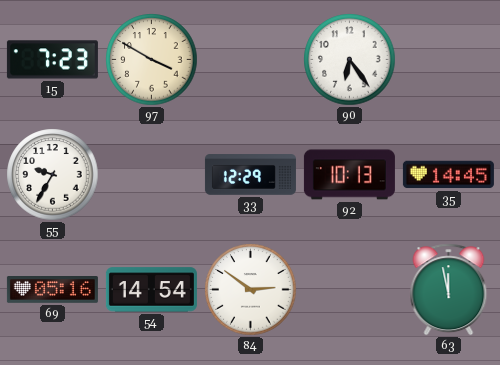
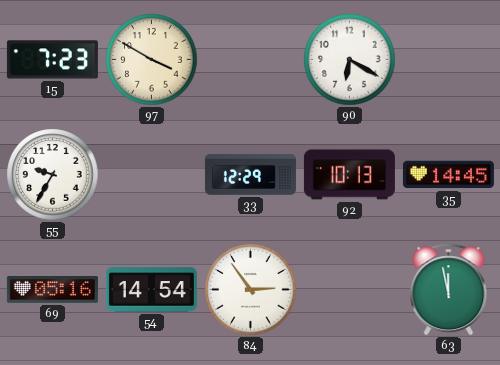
90: 6:24 -> 6:20 (350, 60)
84: 2:51 -> 2:54 (251, 290)
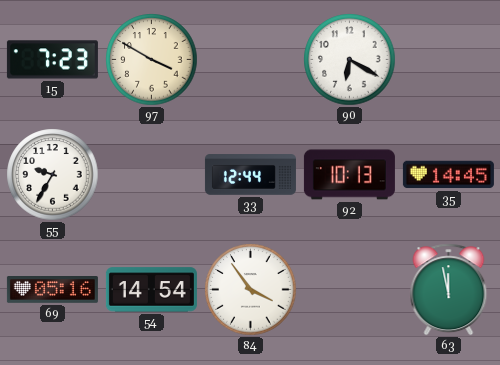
33: 12:29 -> 12:44 (250, 175)
84: 2:54 -> 3:54 (251, 290)
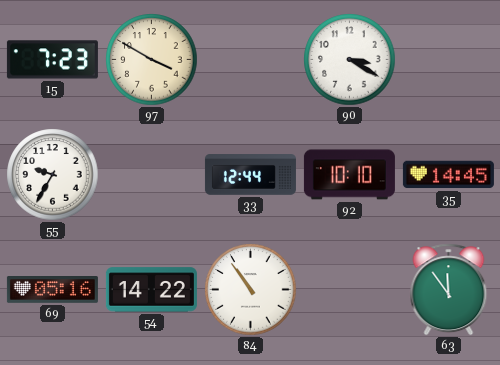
90: 6:20 -> 3:20 (350, 60)
92: 10:13 -> 10:10 (349, 175)
54: 14:54 -> 14:22 (151, 290)
84: 3:54 -> 10:54 (251, 290)
63: 11:58 -> 11:54 (449, 290)
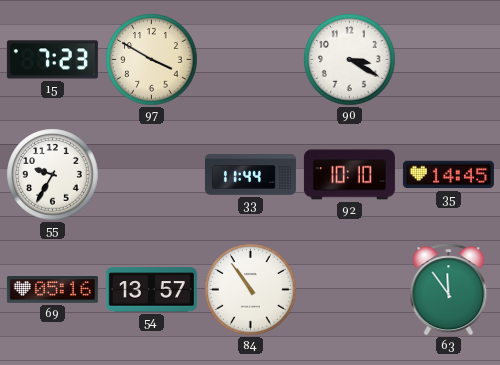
33: 12:44 -> 11:44 (250, 175)
54: 14:22 -> 13:57 (151, 290)
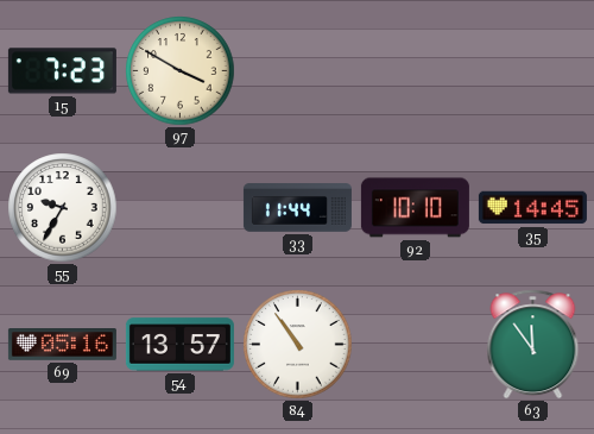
90: 3:20 -> none (350, 60)
